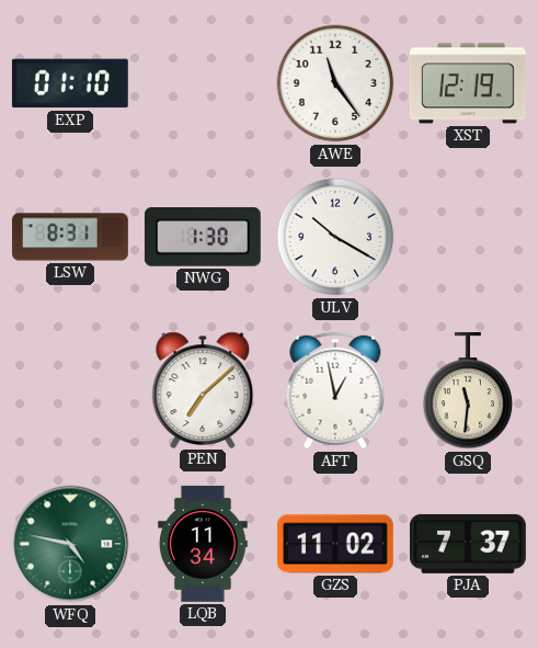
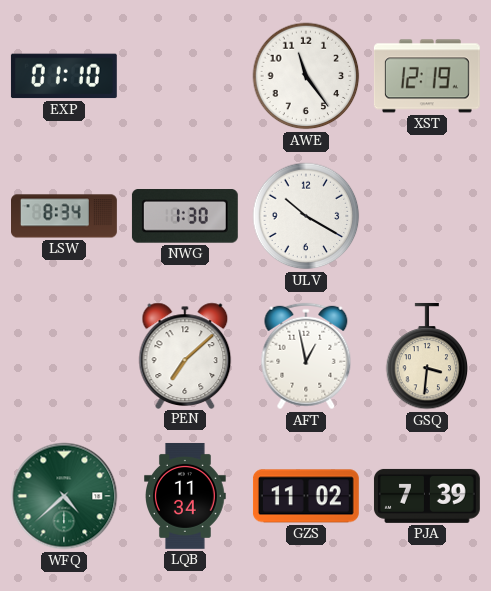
LSW: 8:31 -> 8:34 (65, 216)
GSQ: 11:31 -> 3:31 (427, 356)
WFQ: 4:47 -> 4:38 (64, 496)
PJA: 7:37 -> 7:39 (427, 496)
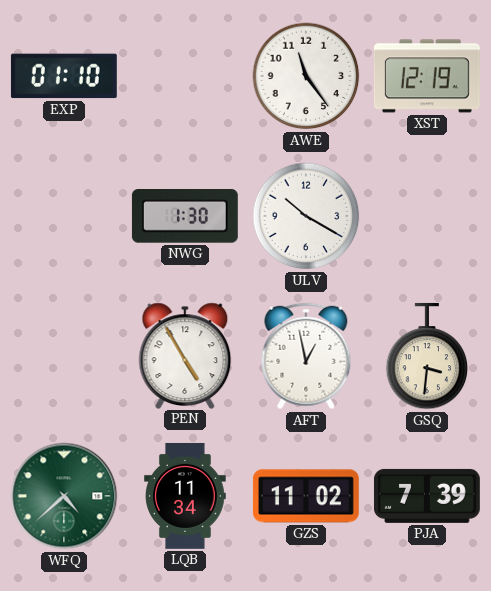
LSW: 8:34 -> none (65, 216)
PEN: 7:08 -> 4:55 (185, 355)
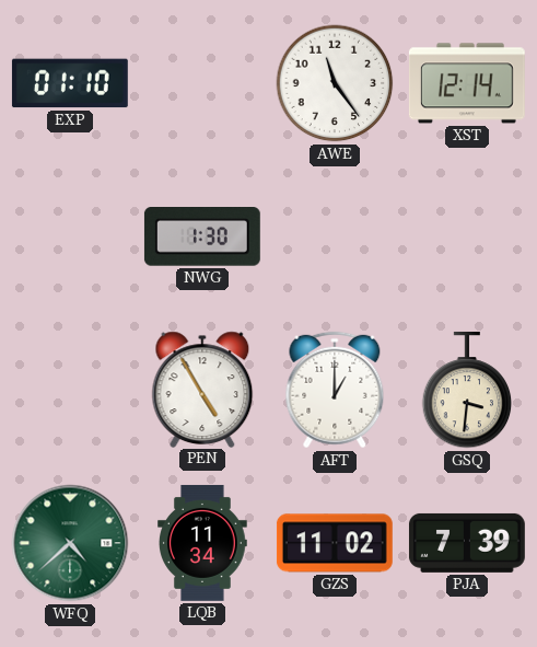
XST: 12:19 -> 12:14 (467, 83)
ULV: 10:20 -> none (306, 216)
AFT: 12:58 -> 1:00 (335, 390)
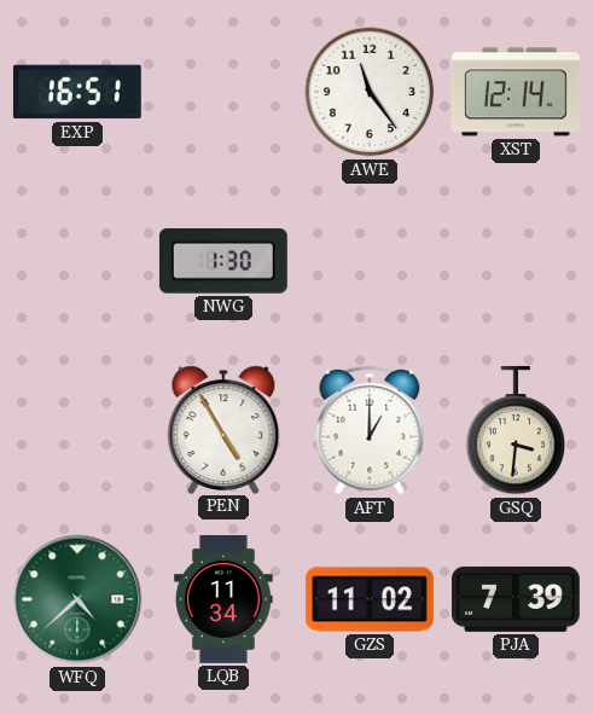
EXP: 01:10 -> 16:51 (77, 92)
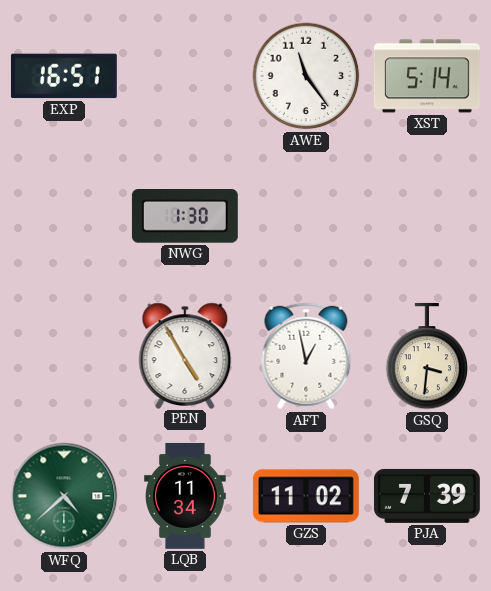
XST: 12:14 -> 5:14 (427, 76)
AFT: 1:00 -> 12:58 (306, 356)
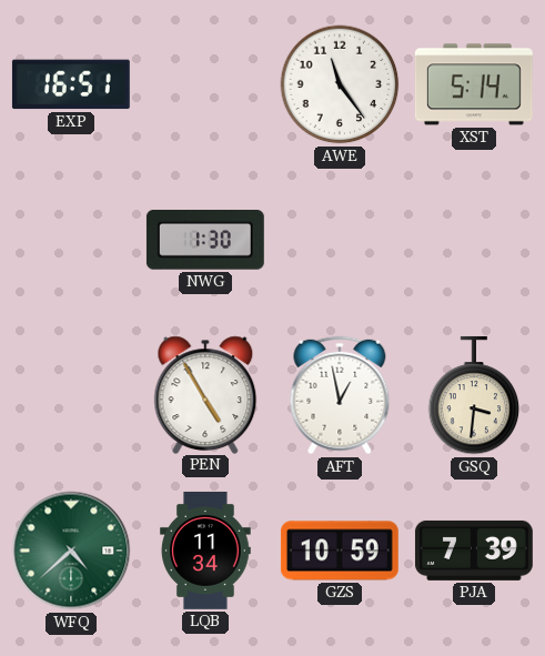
GZS: 11:02 -> 10:59 (340, 551)
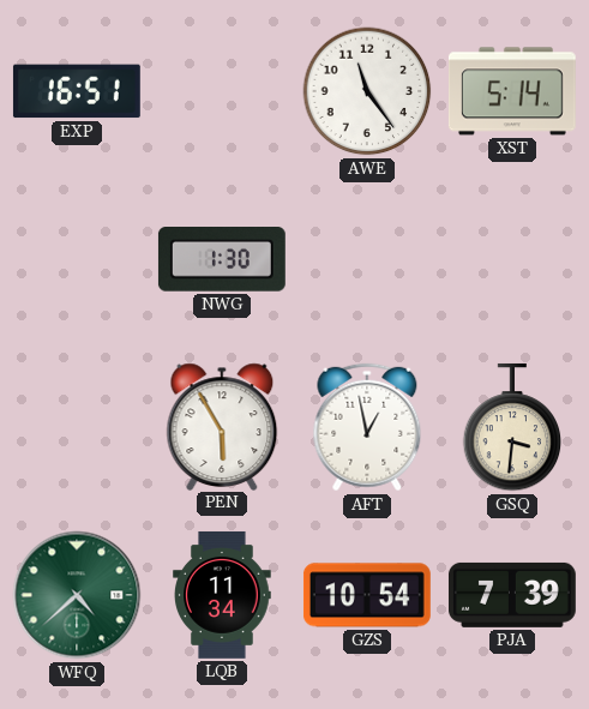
PEN: 4:55 -> 5:55 (222, 426)
GZS: 10:59 -> 10:54 (367, 595)
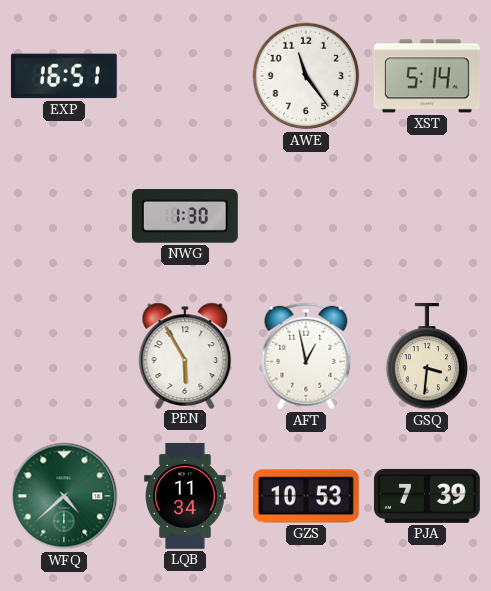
GZS: 10:54 -> 10:53 (306, 496)
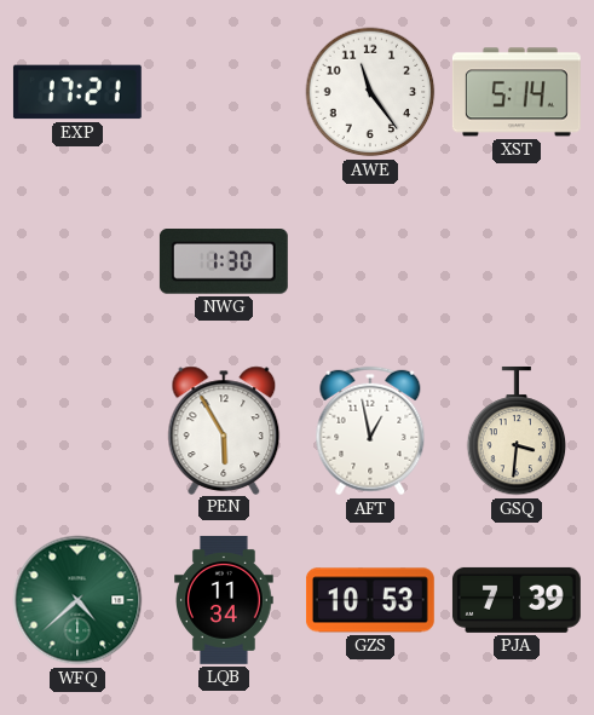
EXP: 16:51 -> 17:21 (77, 92)
